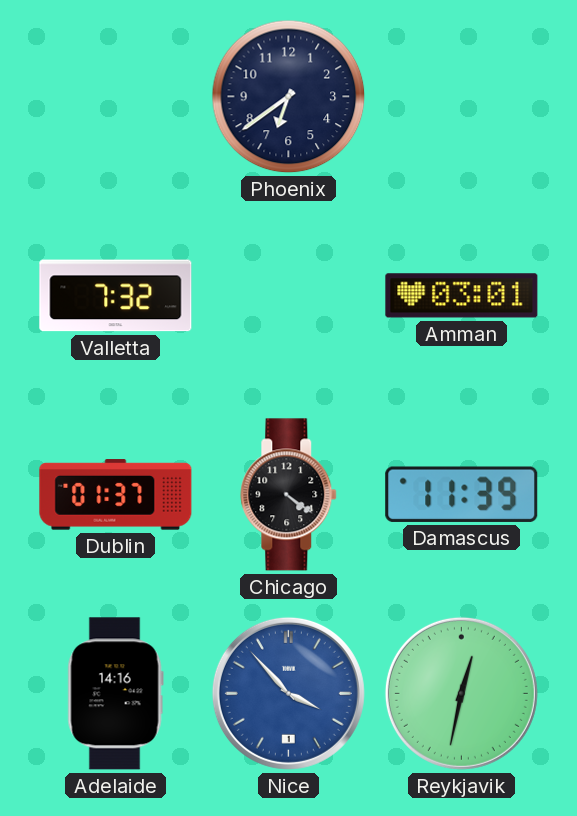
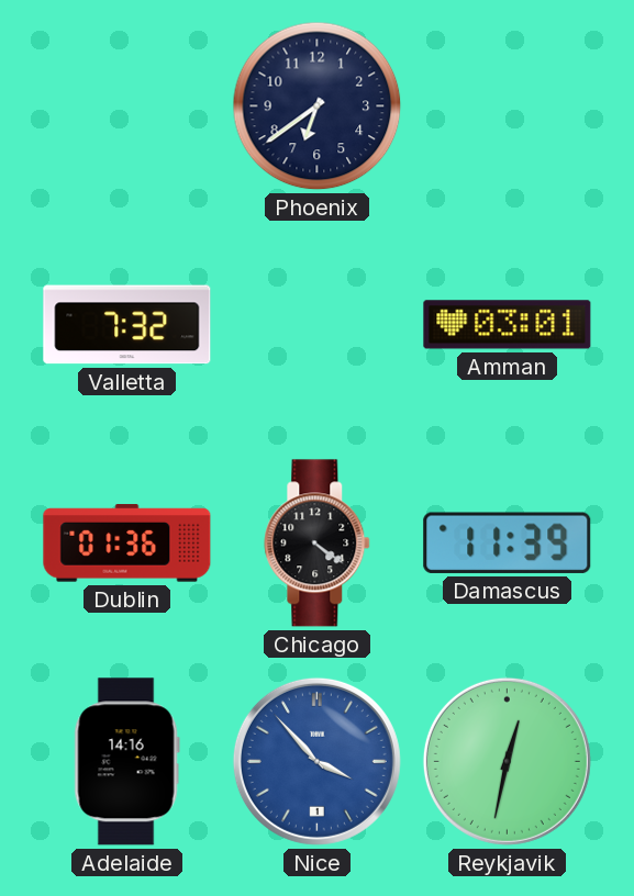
Dublin: 01:37 -> 01:36 (127, 544)
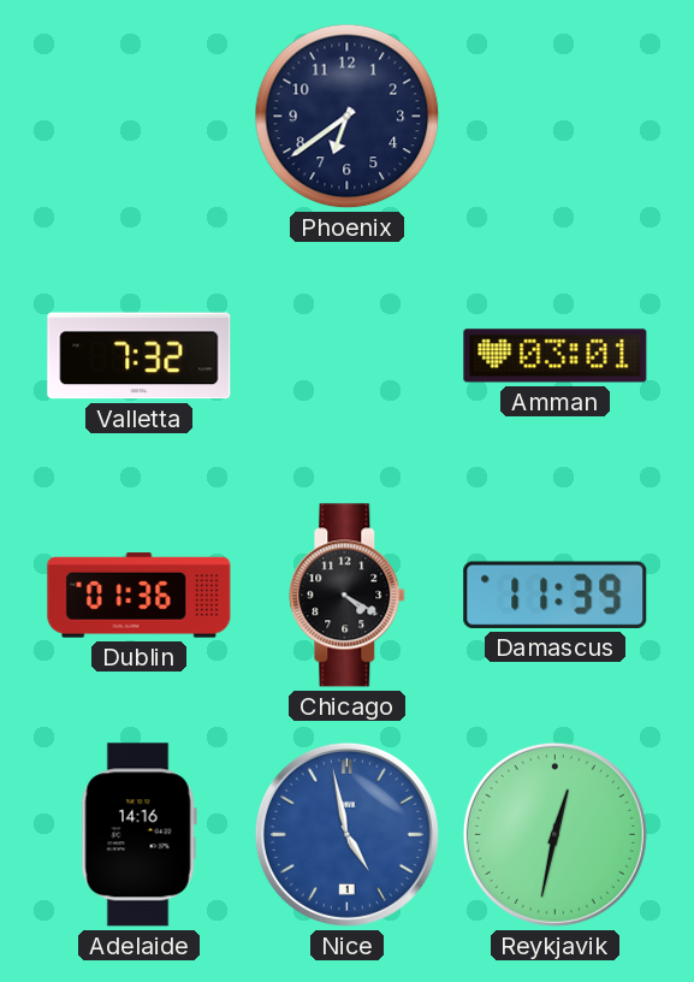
Chicago: 4:21 -> 4:20 (348, 596)
Nice: 3:53 -> 4:58 (346, 834)
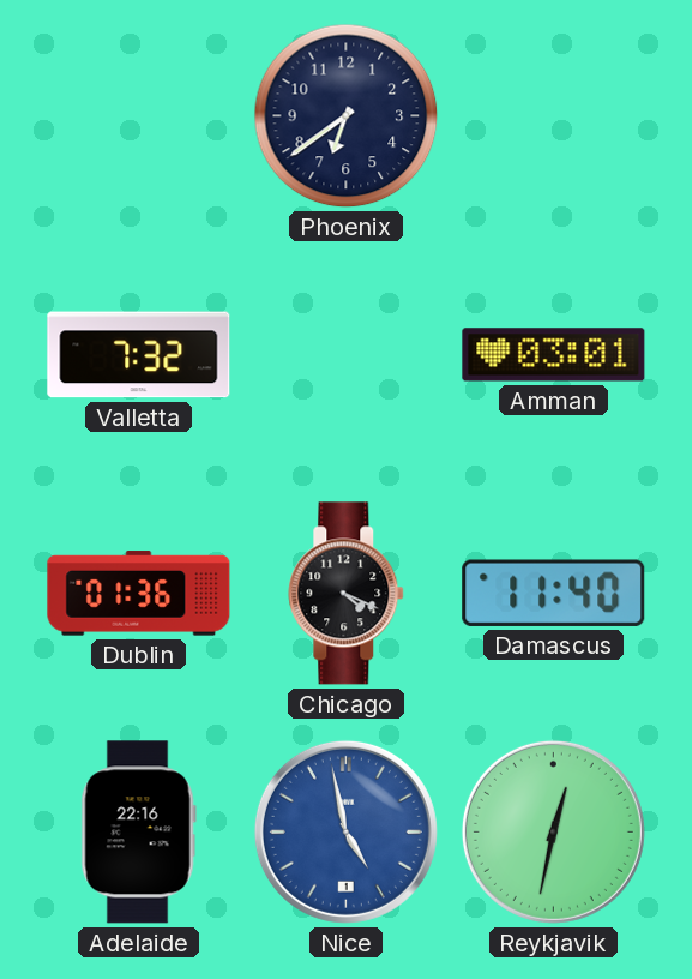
Chicago: 4:20 -> 4:19 (347, 594)
Damascus: 11:39 -> 11:40 (554, 593)
Adelaide: 14:16 -> 22:16 (138, 833)
